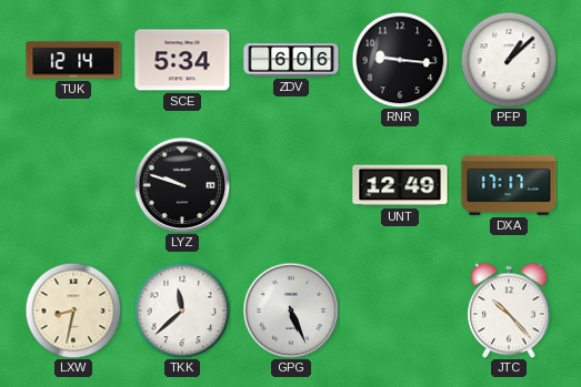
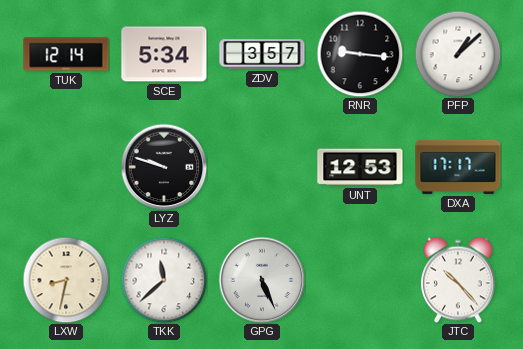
ZDV: 6:06 -> 3:57 (262, 54)
UNT: 12:49 -> 12:53 (360, 167)
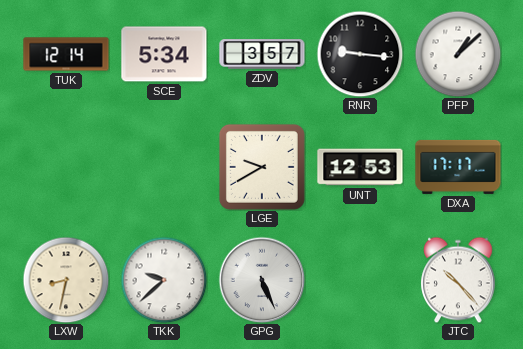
LYZ: 9:48 -> none (164, 167)
LGE: none -> 9:40 (262, 167)
TKK: 11:38 -> 9:38 (164, 280)
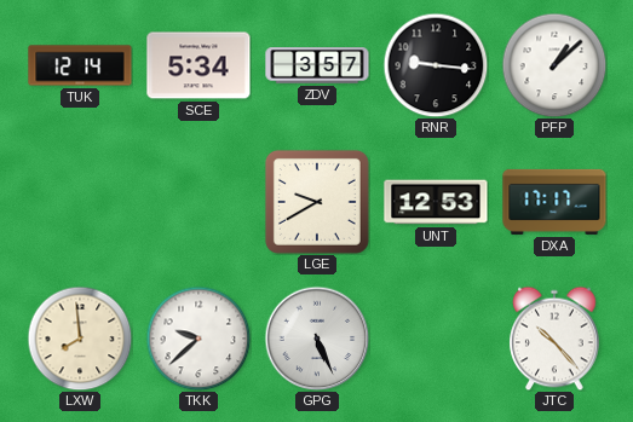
LXW: 8:32 -> 7:59 (80, 339)
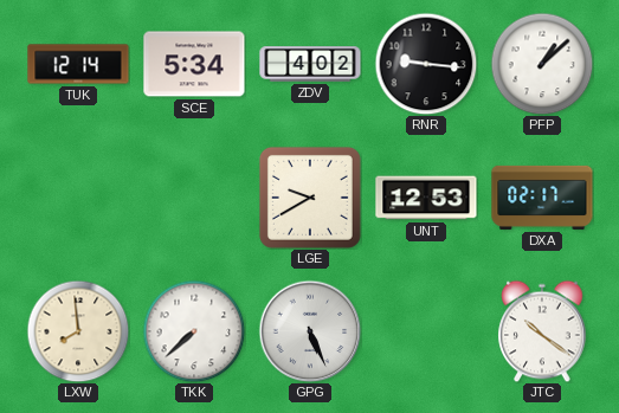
ZDV: 3:57 -> 4:02 (310, 64)
DXA: 17:17 -> 02:17 (542, 198)
TKK: 9:38 -> 7:38 (194, 331)
JTC: 10:23 -> 10:21 (542, 331)
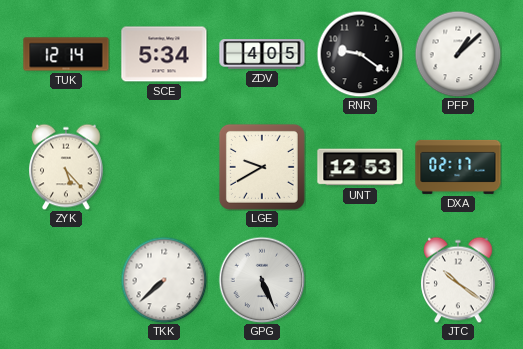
ZDV: 4:02 -> 4:05 (262, 54)
RNR: 9:16 -> 9:21 (360, 54)
ZYK: none -> 5:23 (66, 167)
LXW: 7:59 -> none (78, 331)
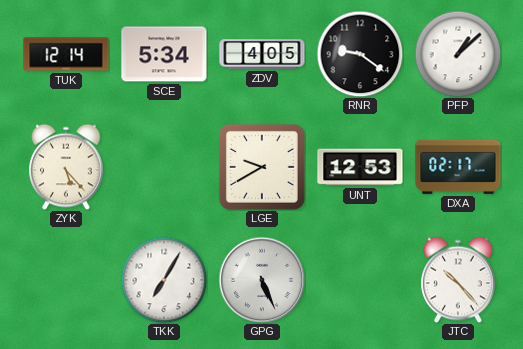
TKK: 7:38 -> 7:05 (164, 280)
JTC: 10:21 -> 10:23 (458, 280)
